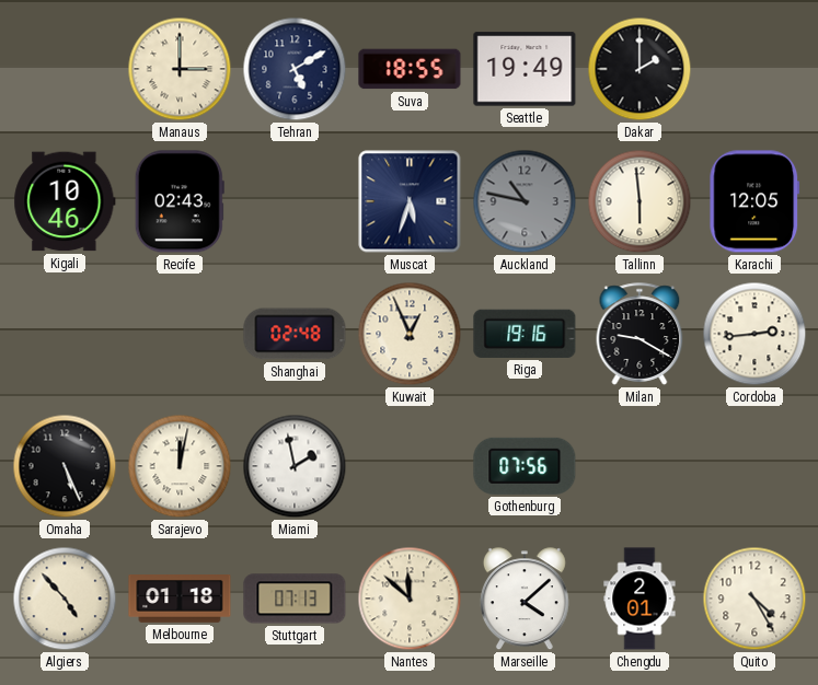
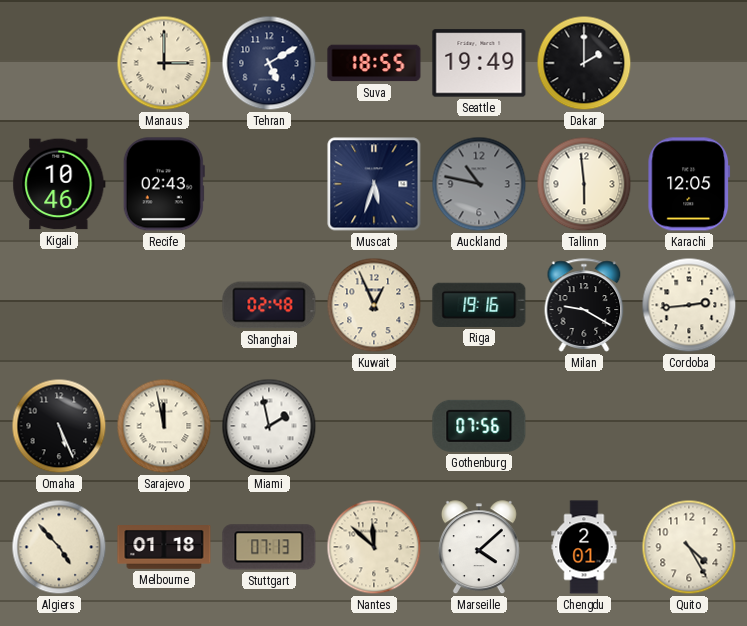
Sarajevo: 12:02 -> 11:58 (164, 426)
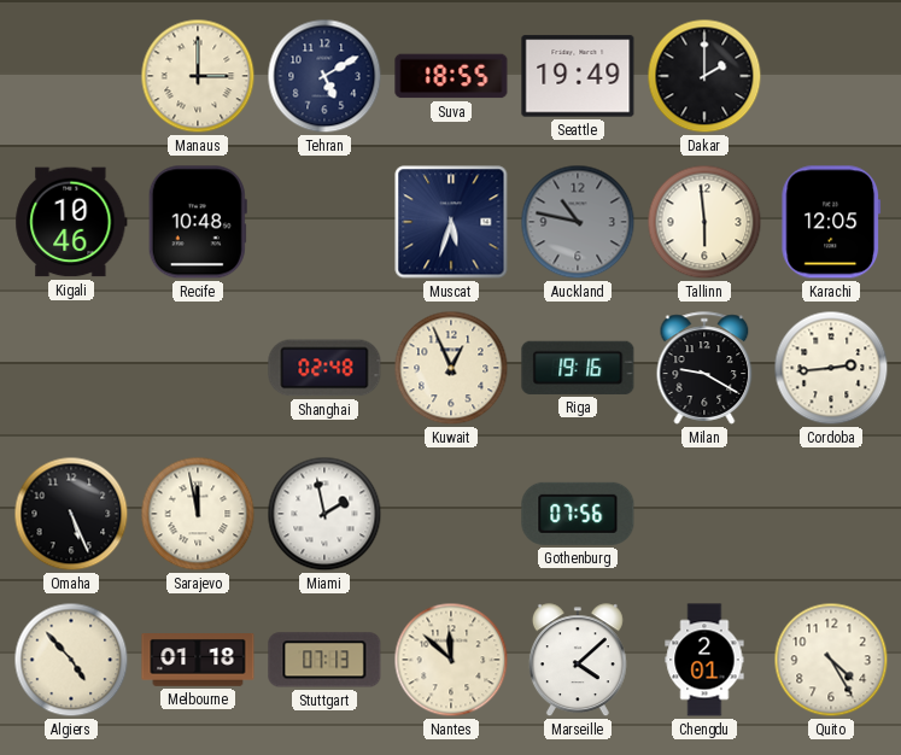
Recife: 02:43 -> 10:48 (198, 222)
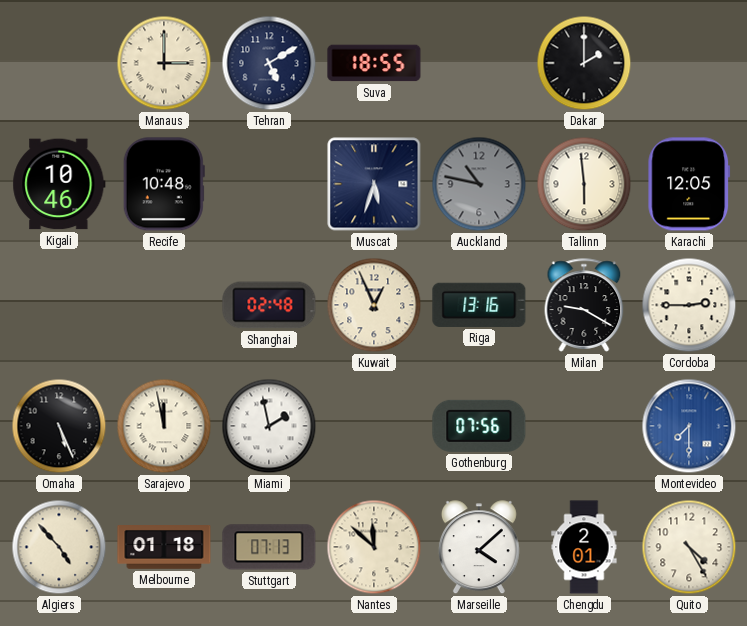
Seattle: 19:49 -> none (578, 76)
Riga: 19:16 -> 13:16 (479, 305)
Cordoba: 2:44 -> 2:45 (689, 305)
Montevideo: none -> 7:30 (689, 426)
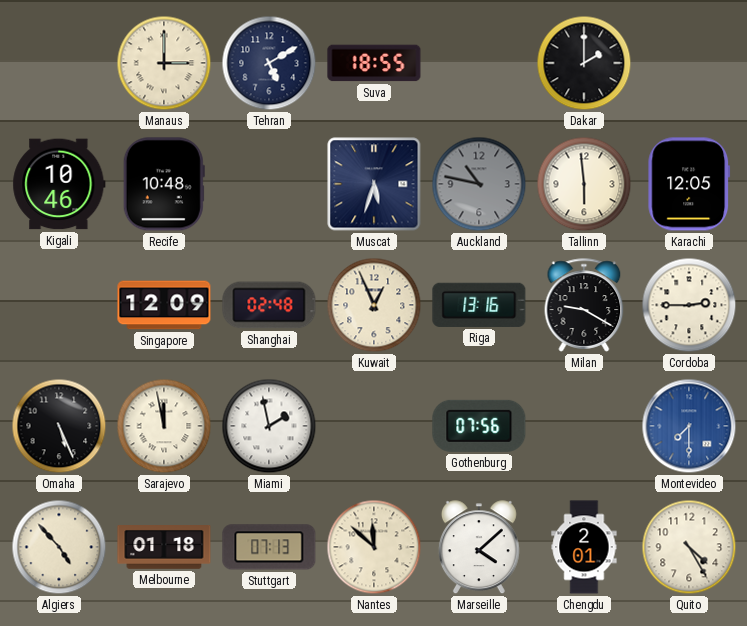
Singapore: none -> 12:09 (164, 305)
